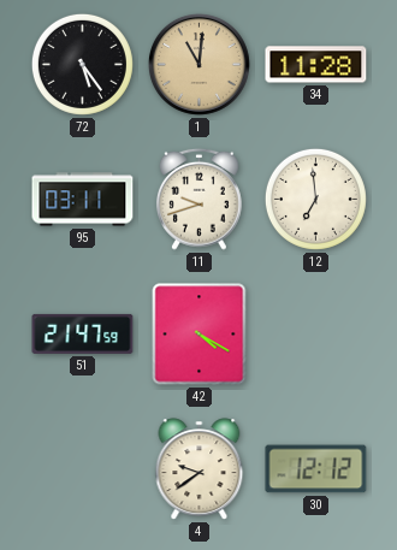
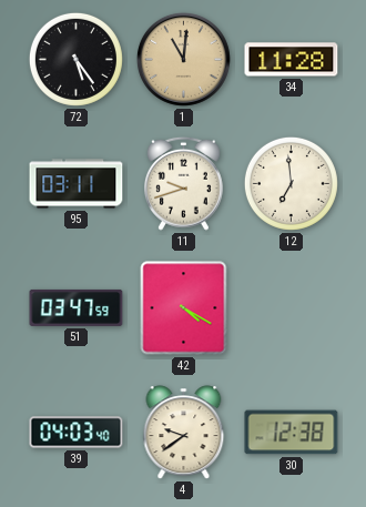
51: 21:47 -> 03:47 (77, 307)
39: none -> 04:03 (77, 433)
30: 12:12 -> 12:38 (292, 433)
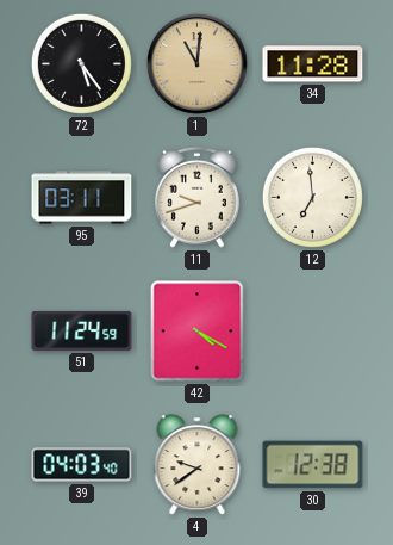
51: 03:47 -> 11:24 (82, 330)
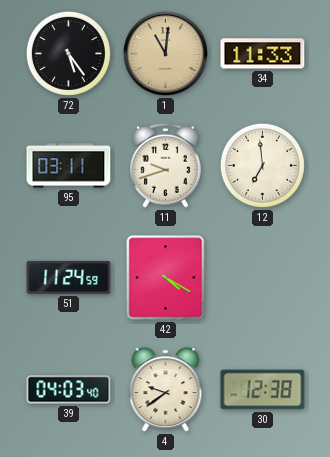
34: 11:28 -> 11:33 (263, 54)
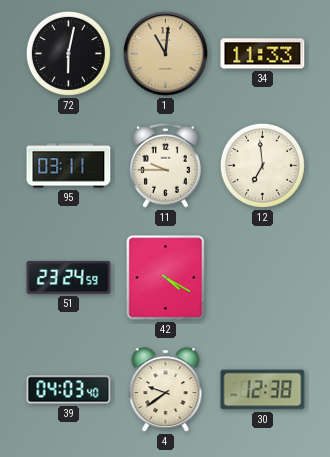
72: 5:24 -> 6:02 (68, 53)
11: 9:42 -> 9:45 (166, 165)
51: 11:24 -> 23:24 (69, 277)
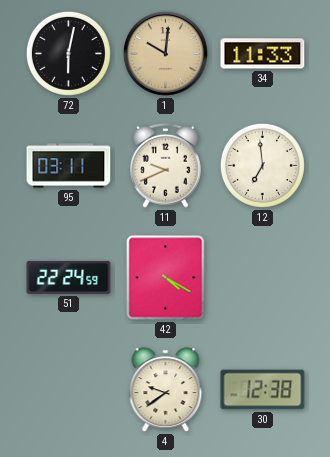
1: 11:01 -> 10:01 (165, 53)
11: 9:45 -> 9:41 (166, 165)
51: 23:24 -> 22:24 (69, 277)
39: 04:03 -> none (69, 390)
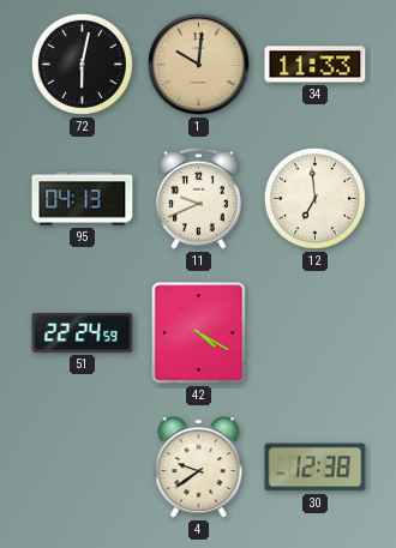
95: 03:11 -> 04:13 (83, 199)
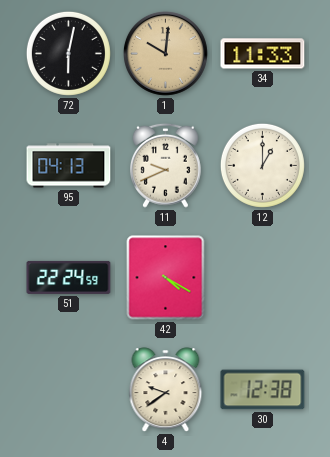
12: 6:59 -> 1:00 (262, 165)
